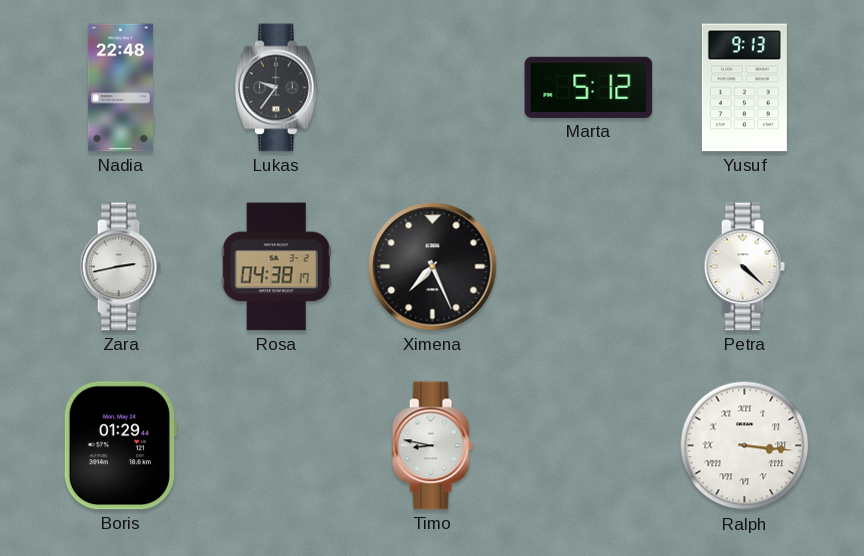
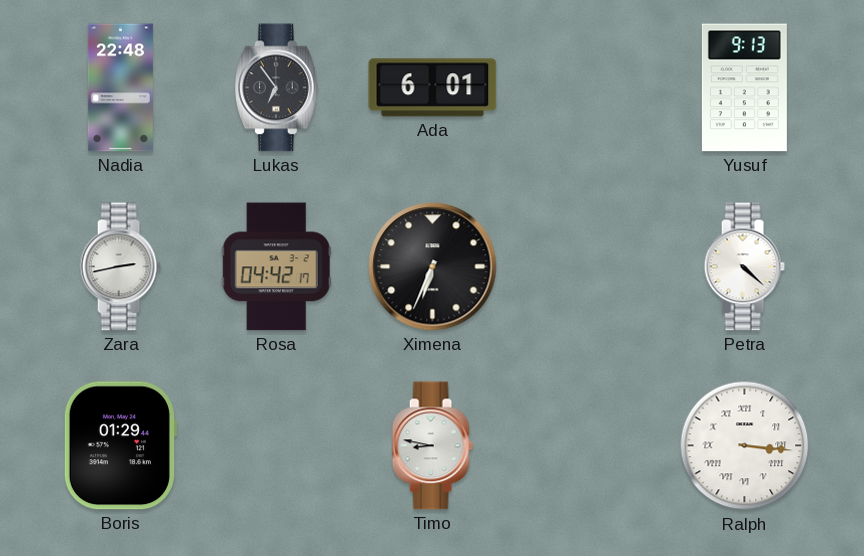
Lukas: 9:36 -> 6:54 (277, 88)
Ada: none -> 6:01 (433, 88)
Marta: 5:12 -> none (589, 87)
Rosa: 04:38 -> 04:42 (276, 267)
Ximena: 7:26 -> 6:34 (433, 267)
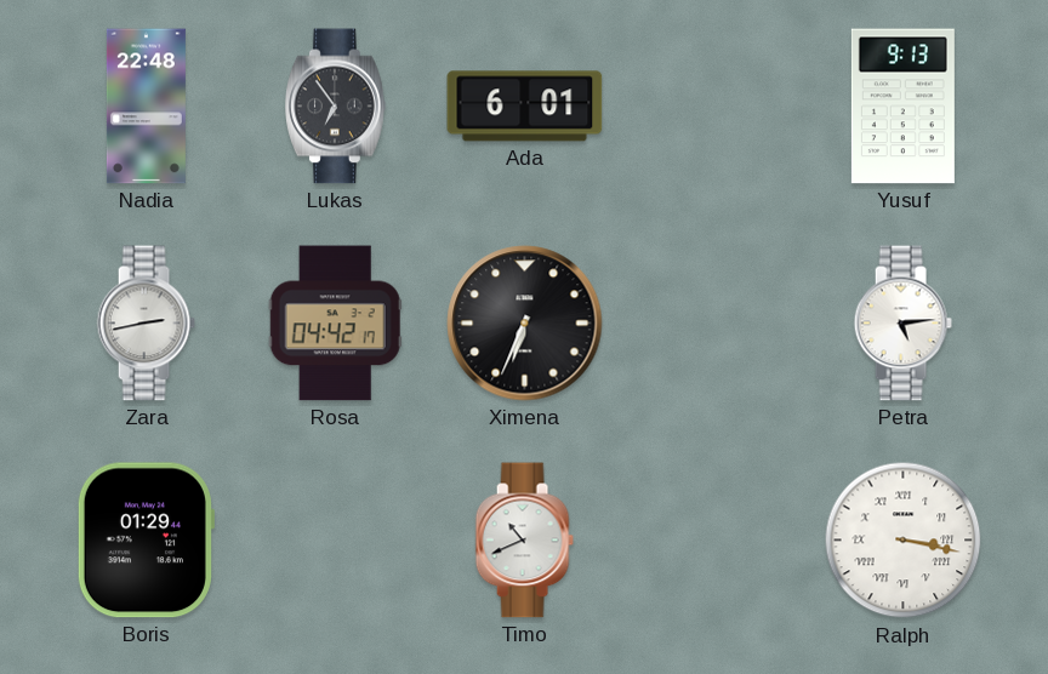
Petra: 4:22 -> 5:14 (902, 324)
Timo: 8:47 -> 10:41 (524, 541)
Ralph: 3:16 -> 3:17 (904, 541)
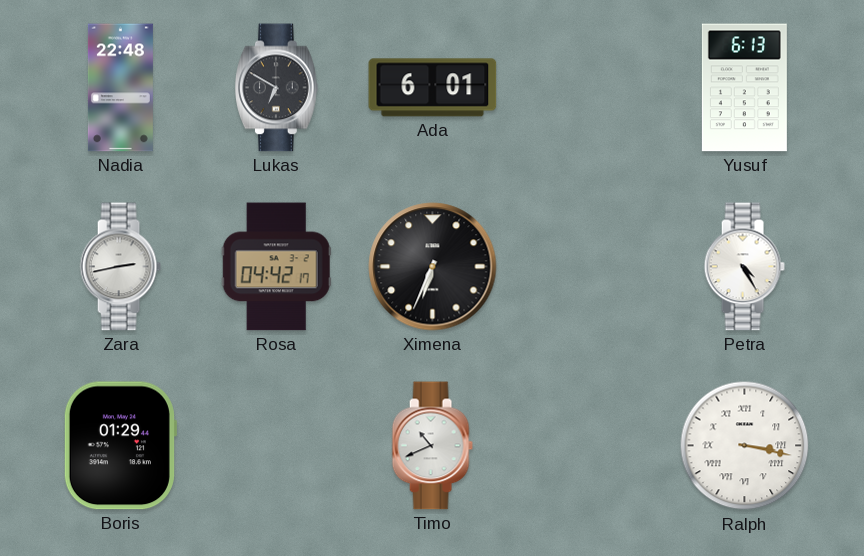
Lukas: 6:54 -> 6:50 (277, 88)
Yusuf: 9:13 -> 6:13 (744, 88)
Petra: 5:14 -> 4:25 (744, 267)
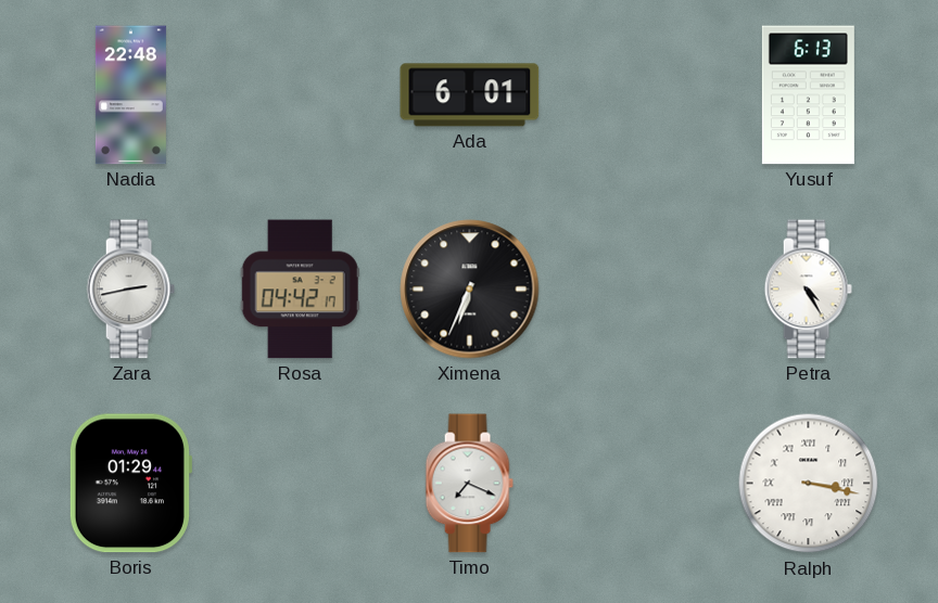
Lukas: 6:50 -> none (277, 88)
Timo: 10:41 -> 7:19 (469, 484)
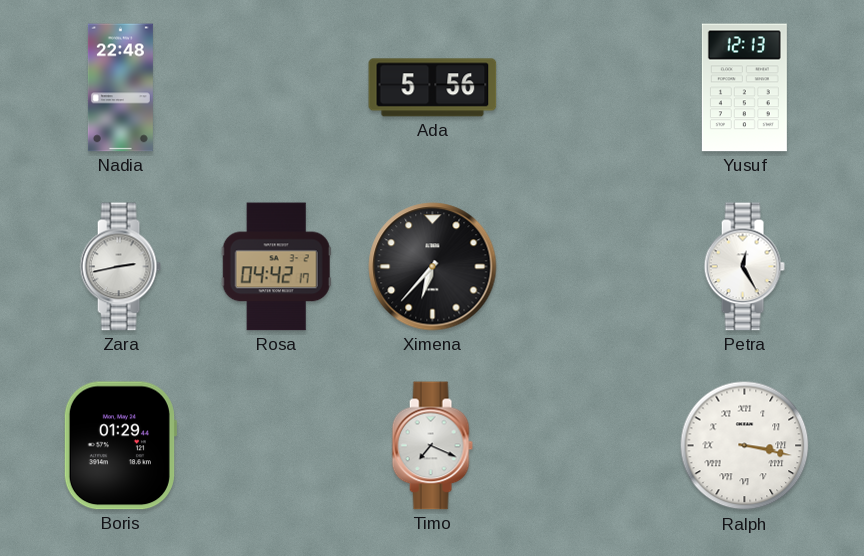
Ada: 6:01 -> 5:56 (433, 88)
Yusuf: 6:13 -> 12:13 (744, 88)
Ximena: 6:34 -> 6:37 (433, 267)
Petra: 4:25 -> 12:25 (744, 267)
